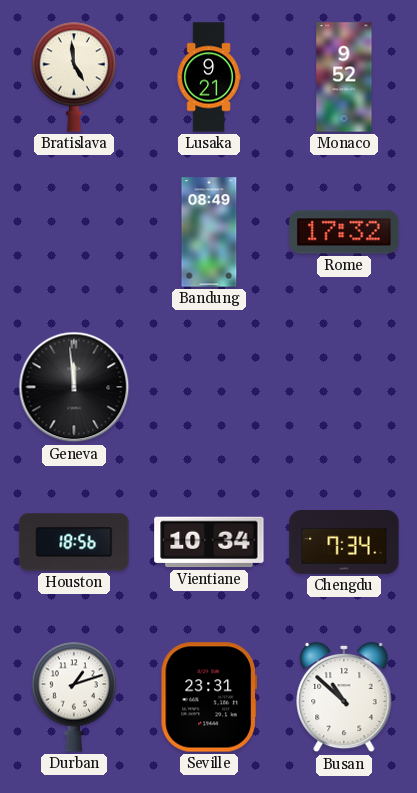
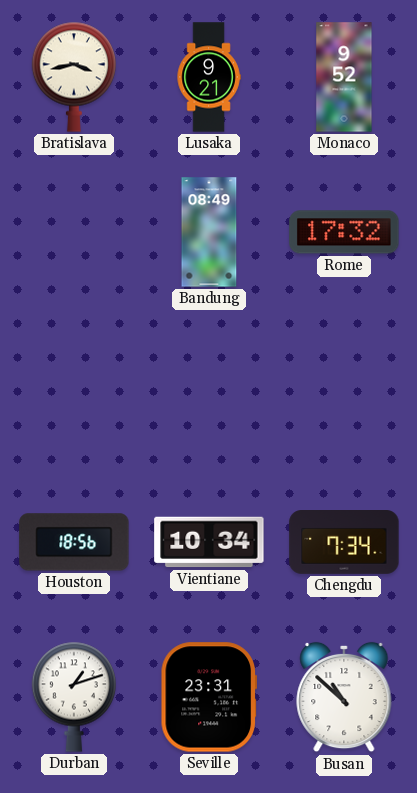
Bratislava: 4:59 -> 3:43 (74, 77)
Geneva: 11:59 -> none (74, 387)
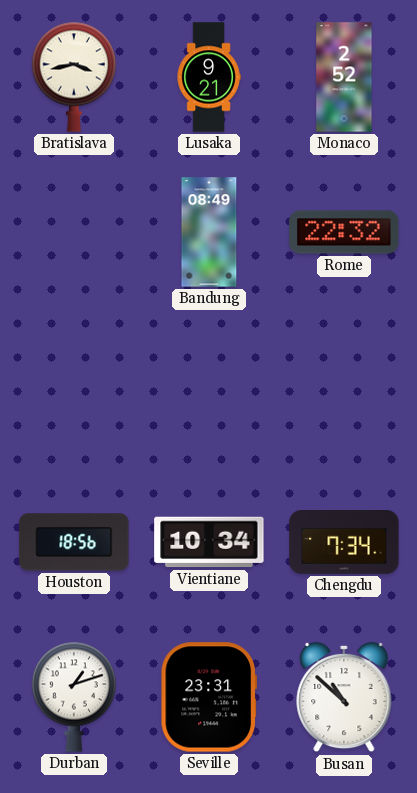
Monaco: 9:52 -> 2:52 (344, 77)
Rome: 17:32 -> 22:32 (344, 232)
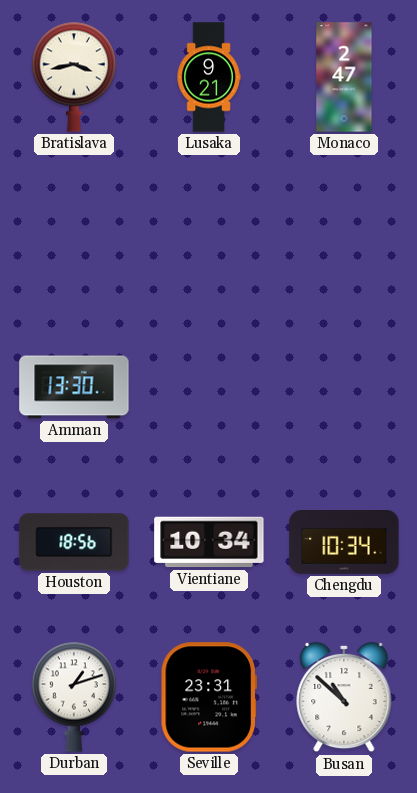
Monaco: 2:52 -> 2:47 (344, 77)
Bandung: 08:49 -> none (209, 232)
Rome: 22:32 -> none (344, 232)
Amman: none -> 13:30 (74, 387)
Chengdu: 7:34 -> 10:34 (344, 543)
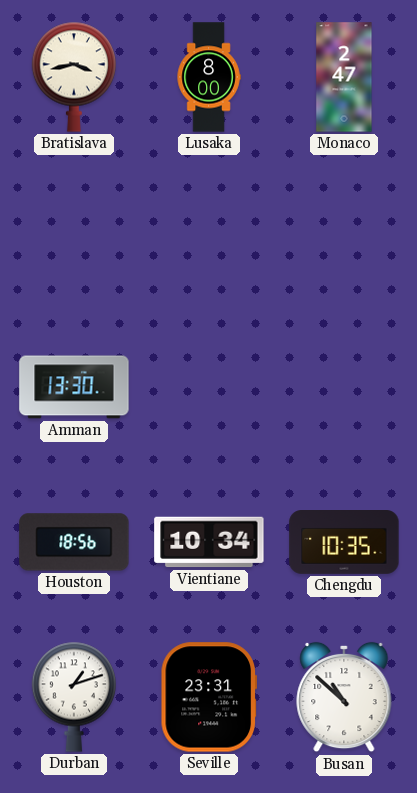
Lusaka: 9:21 -> 8:00 (209, 77)
Chengdu: 10:34 -> 10:35 (344, 543)
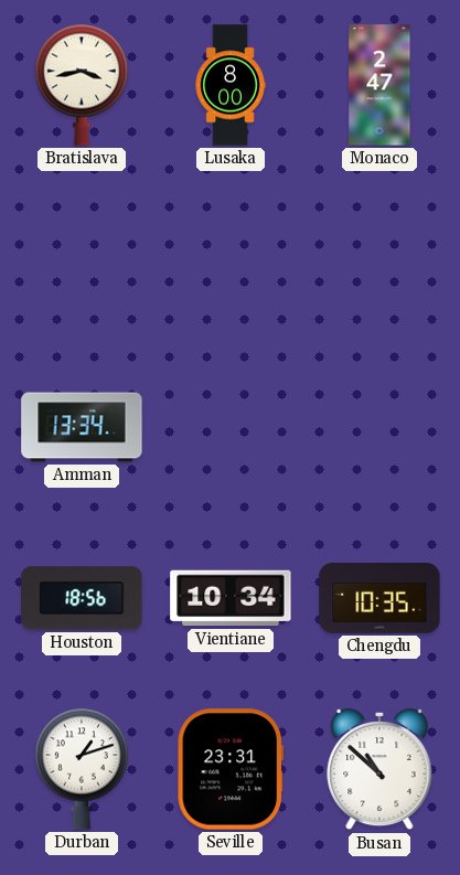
Amman: 13:30 -> 13:34 (82, 427)
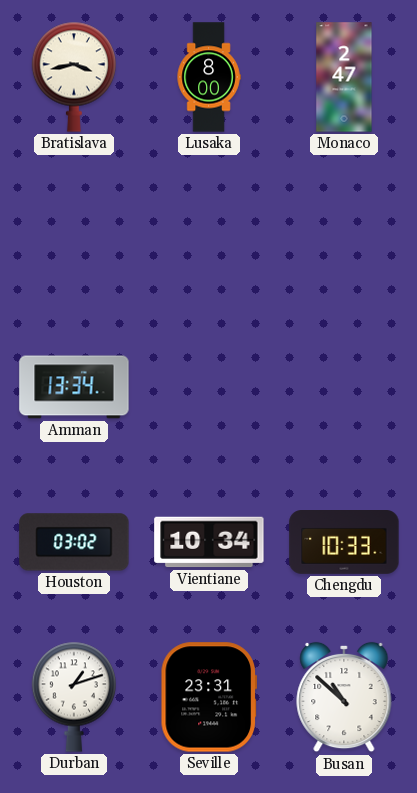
Houston: 18:56 -> 03:02 (74, 542)
Chengdu: 10:35 -> 10:33 (344, 543)
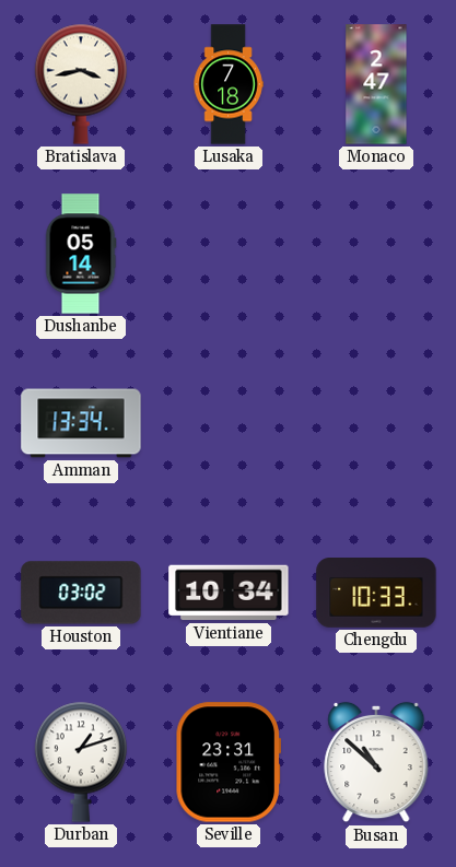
Lusaka: 8:00 -> 7:18 (229, 84)
Dushanbe: none -> 05:14 (81, 254)
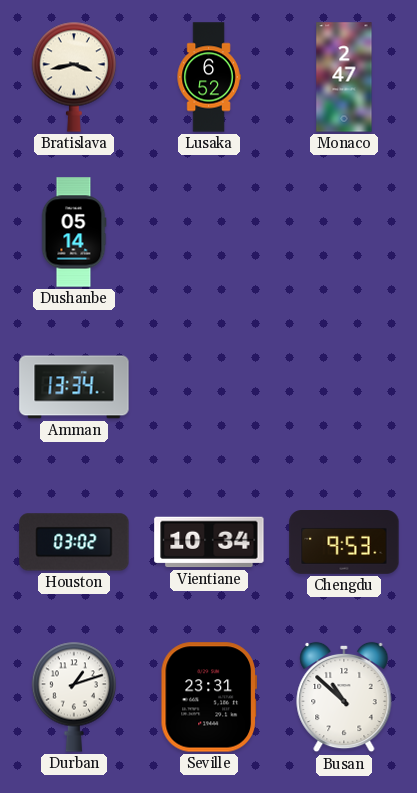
Lusaka: 7:18 -> 6:52 (209, 77)
Chengdu: 10:33 -> 9:53 (344, 543)
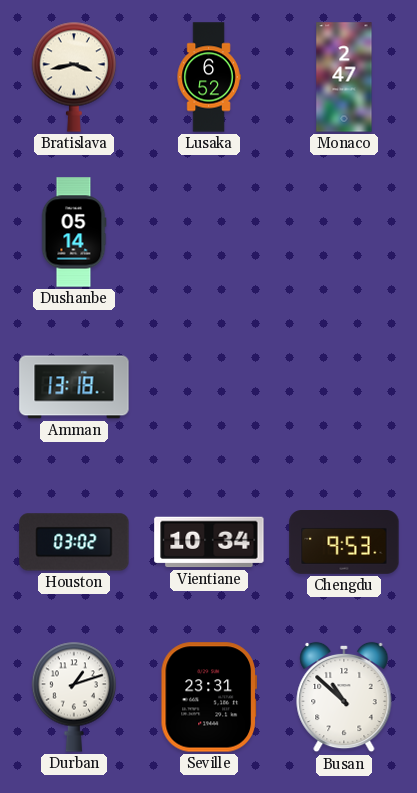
Amman: 13:34 -> 13:18 (74, 387)
